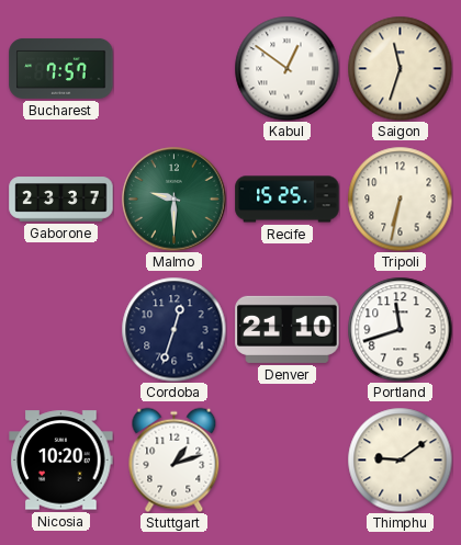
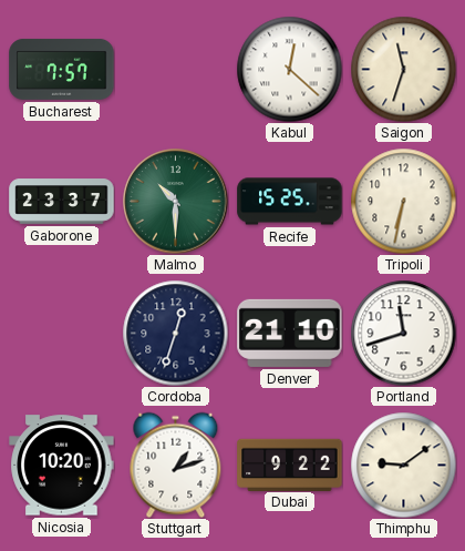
Kabul: 12:51 -> 12:22 (289, 69)
Malmo: 9:30 -> 10:30 (176, 202)
Dubai: none -> 9:22 (290, 465)
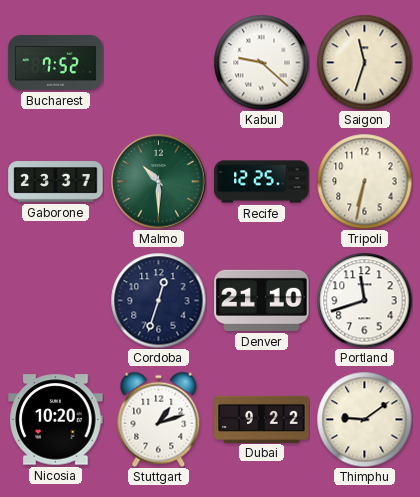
Bucharest: 7:57 -> 7:52 (56, 62)
Kabul: 12:22 -> 9:22 (261, 62)
Recife: 15:25 -> 12:25 (262, 182)
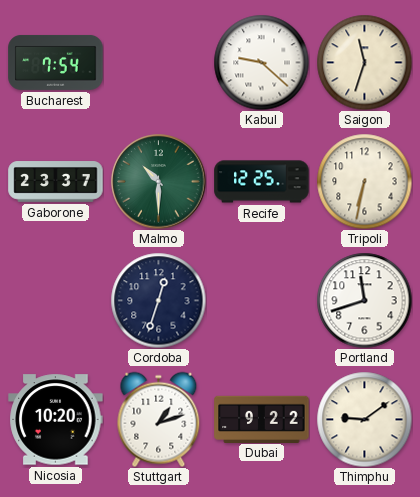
Bucharest: 7:52 -> 7:54 (56, 62)
Denver: 21:10 -> none (262, 300)
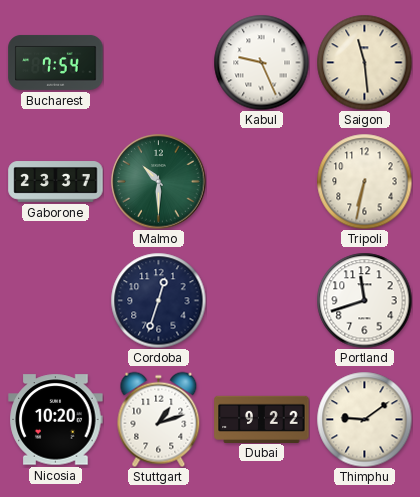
Kabul: 9:22 -> 9:26 (261, 62)
Saigon: 11:33 -> 11:29 (364, 62)
Recife: 12:25 -> none (262, 182)
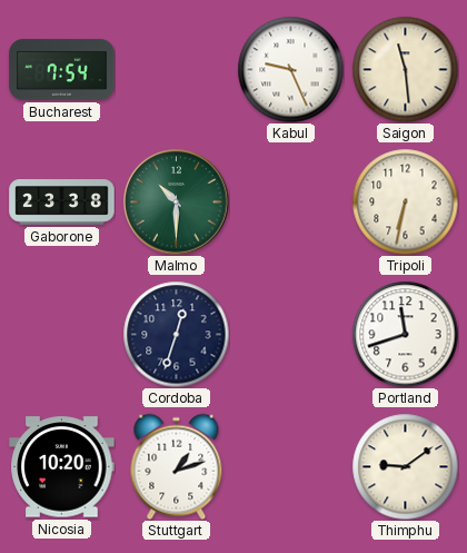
Gaborone: 23:37 -> 23:38 (62, 203)
Dubai: 9:22 -> none (262, 419)
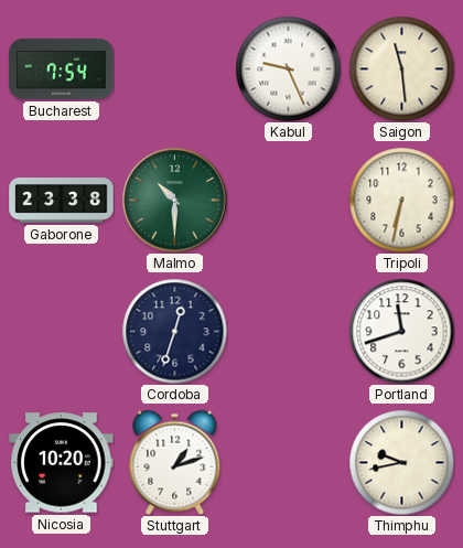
Thimphu: 9:09 -> 9:43 (401, 462)
